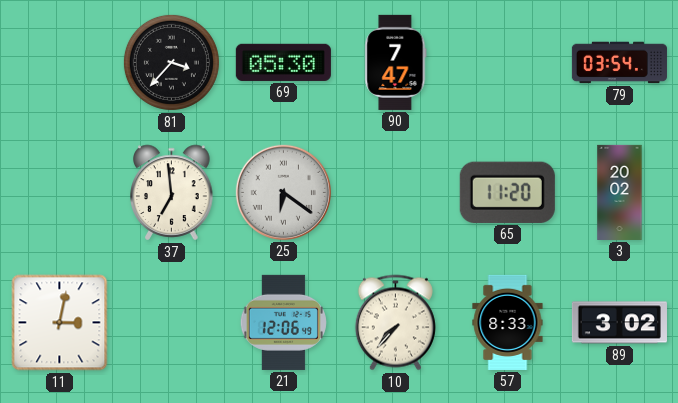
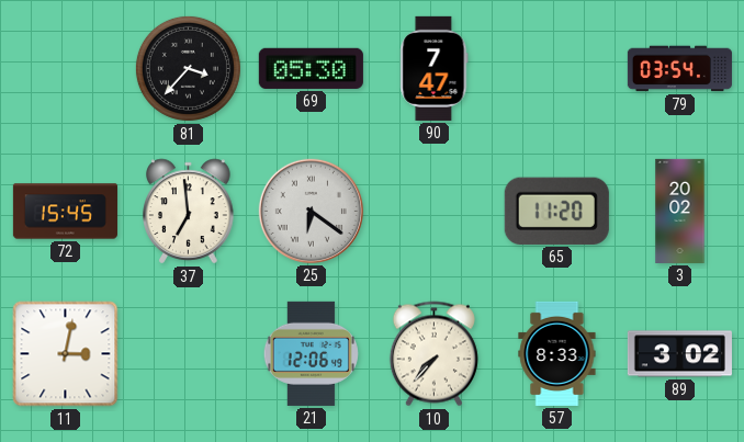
72: none -> 15:45 (65, 212)
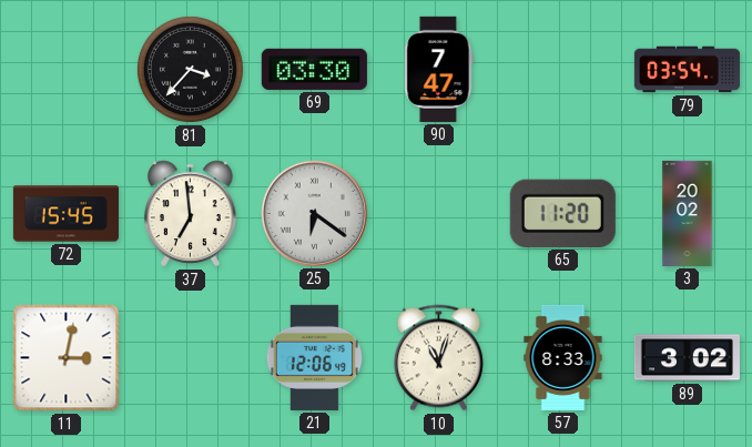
69: 05:30 -> 03:30 (314, 69)
10: 7:37 -> 11:03 (438, 358)
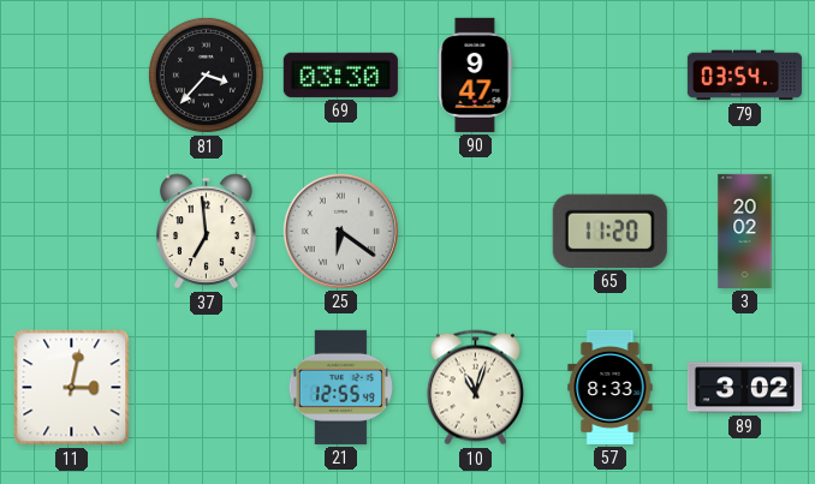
90: 7:47 -> 9:47 (476, 74)
72: 15:45 -> none (65, 214)
21: 12:06 -> 12:55 (340, 387)
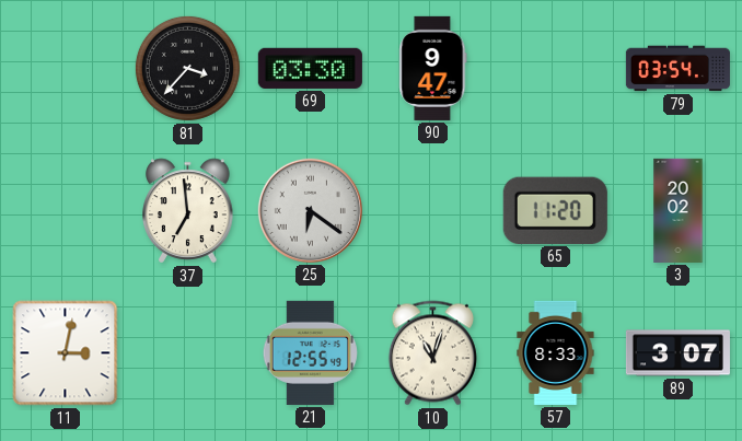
89: 3:02 -> 3:07 (677, 353)
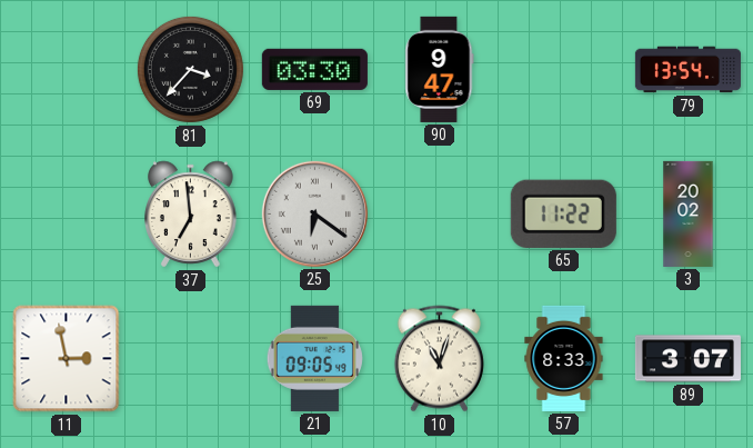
79: 03:54 -> 13:54 (687, 70)
65: 11:20 -> 11:22 (563, 213)
11: 3:02 -> 2:58 (67, 359)
21: 12:55 -> 09:05 (314, 358)
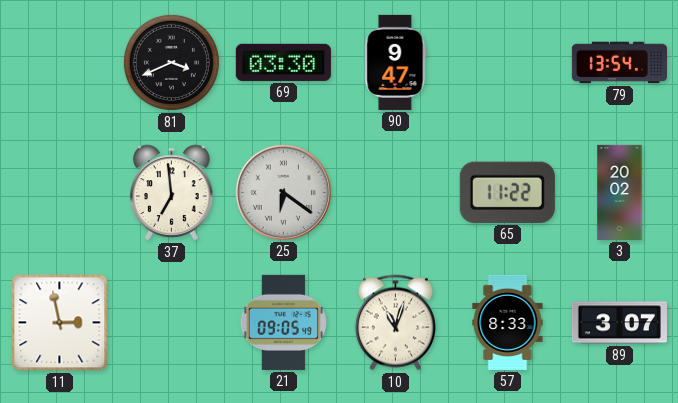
81: 3:37 -> 3:41 (171, 62)
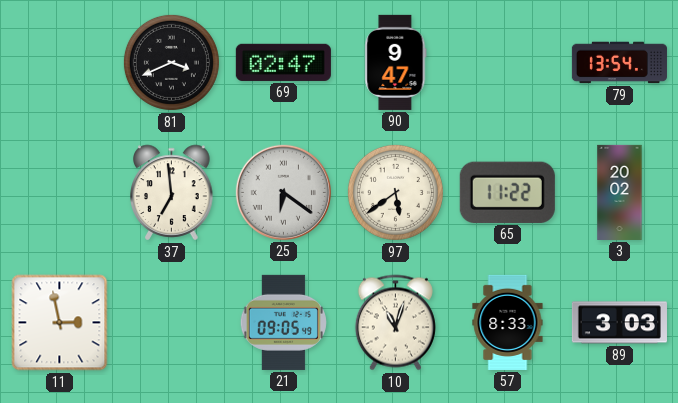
69: 03:30 -> 02:47 (283, 62)
97: none -> 5:39 (395, 192)
89: 3:07 -> 3:03 (619, 323)
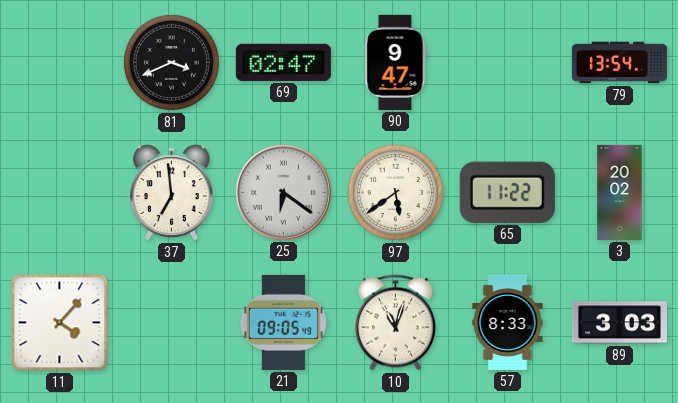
11: 2:58 -> 4:07 (60, 323)
